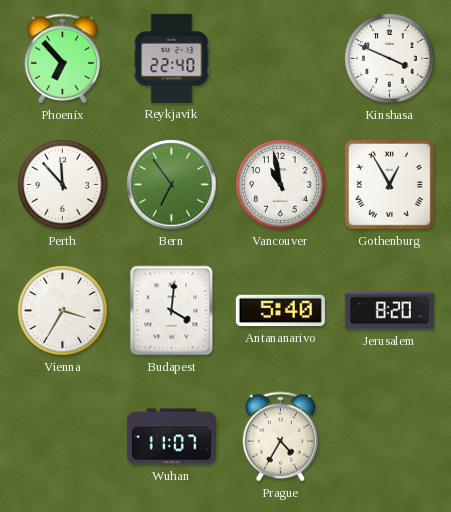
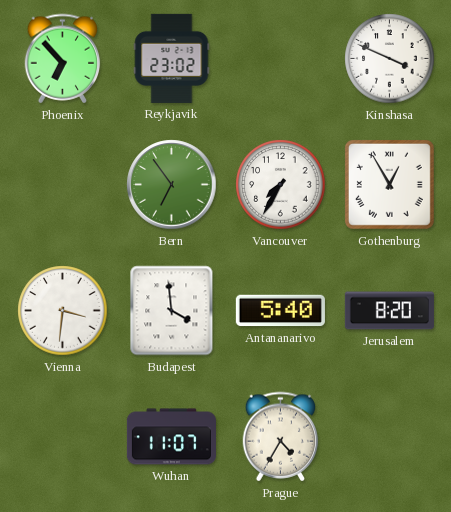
Reykjavik: 22:40 -> 23:02 (172, 58)
Perth: 11:53 -> none (63, 185)
Vancouver: 10:58 -> 7:35 (281, 185)
Vienna: 3:35 -> 3:31 (63, 311)
Budapest: 4:01 -> 3:59 (172, 311)
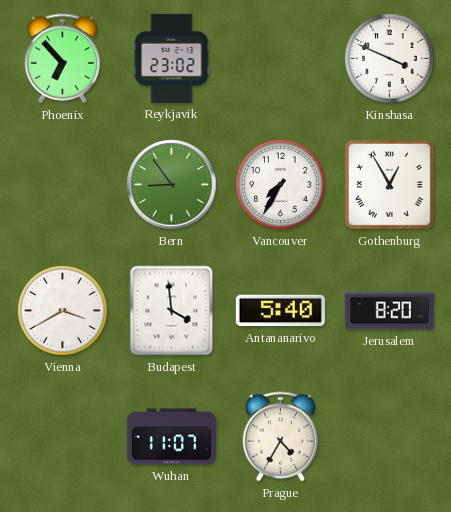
Bern: 6:54 -> 8:54 (172, 185)
Vienna: 3:31 -> 3:40 (63, 311)
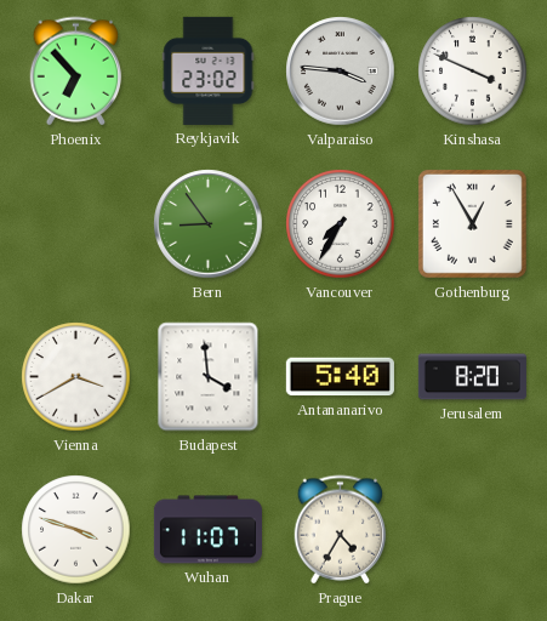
Valparaiso: none -> 3:46 (341, 72)
Dakar: none -> 3:48 (76, 530)
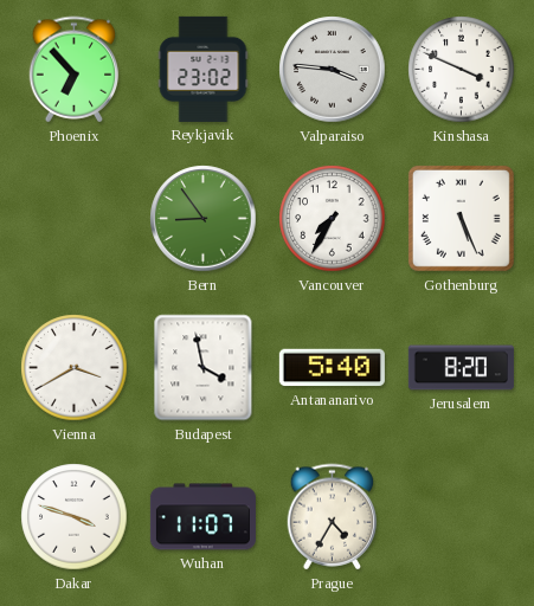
Gothenburg: 12:55 -> 5:26 (461, 218)
Budapest: 3:59 -> 3:58 (204, 368)
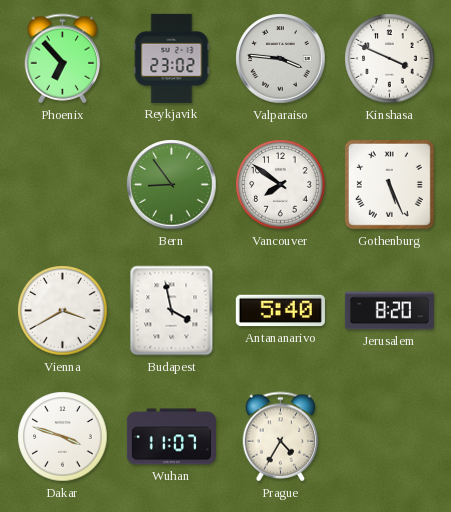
Vancouver: 7:35 -> 7:51 (281, 185)
